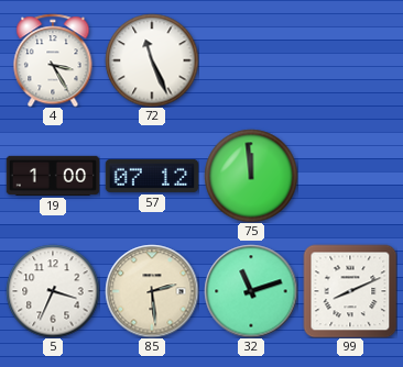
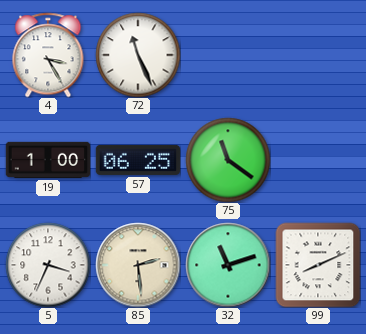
57: 07:12 -> 06:25 (138, 160)
75: 11:59 -> 11:21 (228, 160)
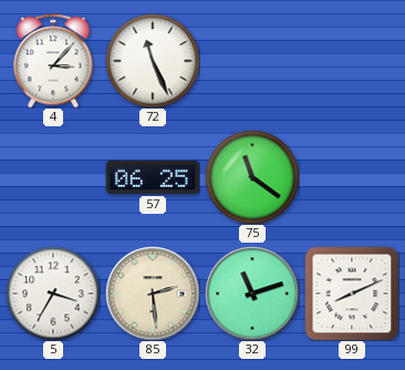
4: 3:25 -> 3:07 (53, 61)
19: 1:00 -> none (48, 160)
5: 3:34 -> 3:35 (53, 294)
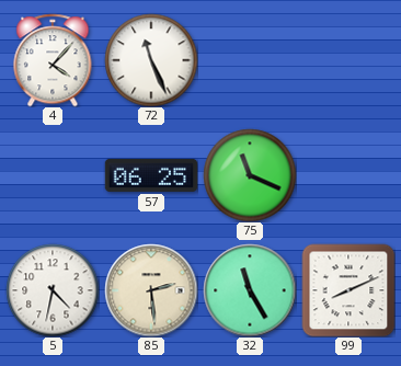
4: 3:07 -> 4:07 (53, 60)
75: 11:21 -> 11:19 (250, 175)
5: 3:35 -> 4:32 (53, 290)
32: 11:12 -> 11:25 (250, 290)
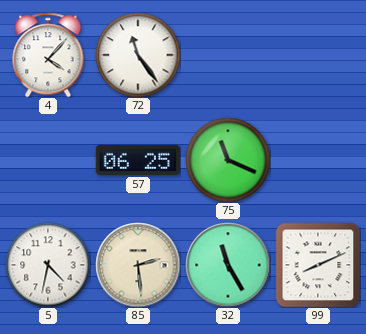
72: 11:26 -> 11:24 (138, 55)
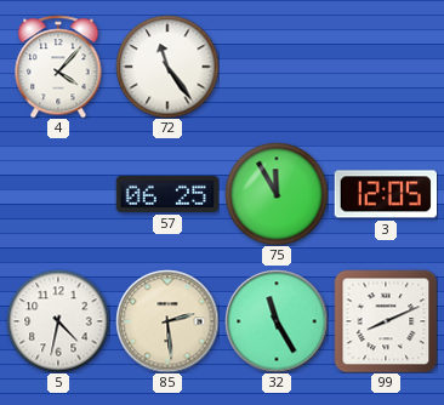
75: 11:19 -> 11:55 (277, 194)
3: none -> 12:05 (385, 194)
